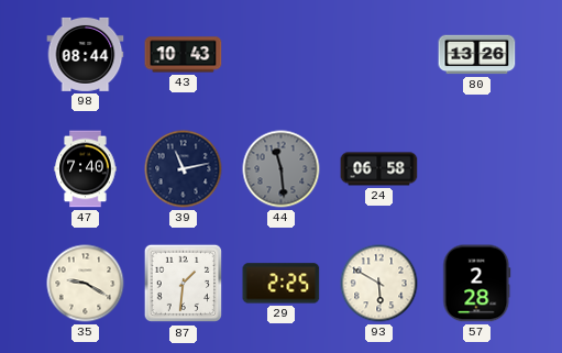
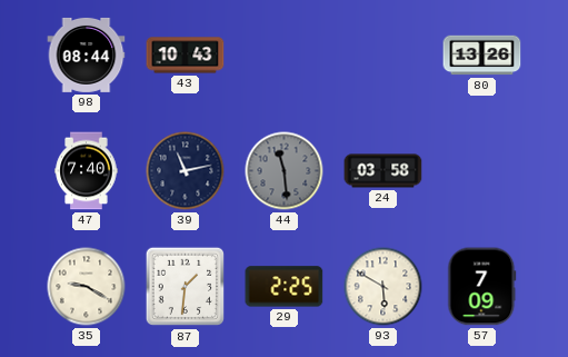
24: 06:58 -> 03:58 (383, 171)
57: 2:28 -> 7:09 (482, 287)
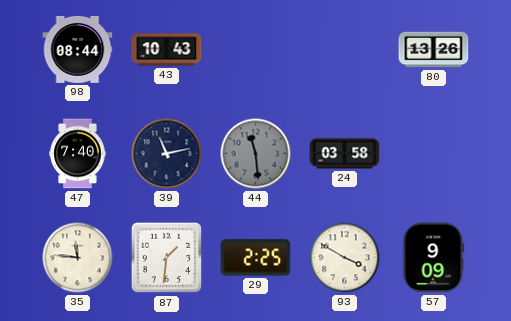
35: 9:20 -> 11:46 (78, 258)
93: 5:50 -> 3:50 (345, 258)
57: 7:09 -> 9:09 (434, 258)
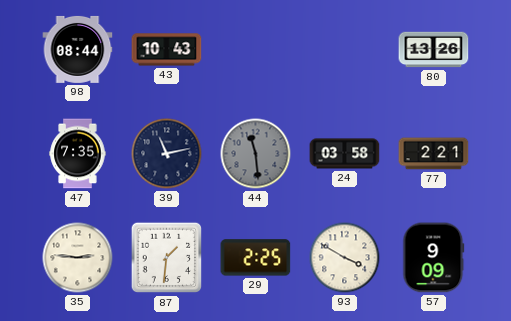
47: 7:40 -> 7:35 (78, 154)
77: none -> 2:21 (434, 154)
35: 11:46 -> 2:46 (78, 258)
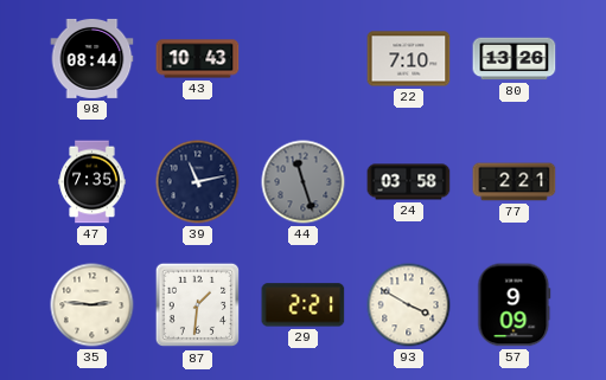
22: none -> 7:10 (409, 59)
44: 11:29 -> 11:27 (304, 182)
29: 2:25 -> 2:21 (304, 305)
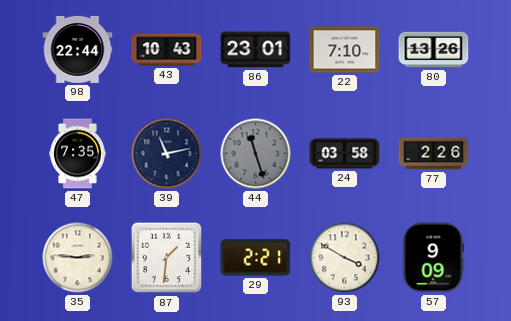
98: 08:44 -> 22:44 (78, 49)
86: none -> 23:01 (256, 50)
77: 2:21 -> 2:26 (434, 154)
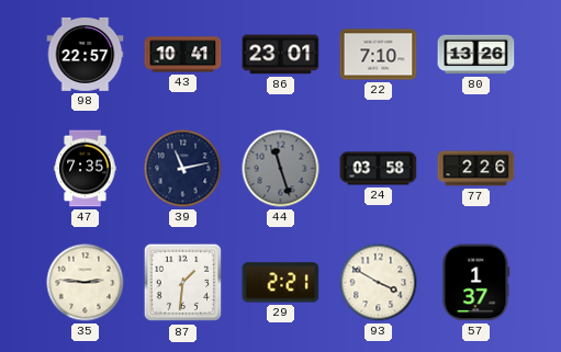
98: 22:44 -> 22:57 (86, 54)
43: 10:43 -> 10:41 (183, 55)
57: 9:09 -> 1:37 (476, 283)
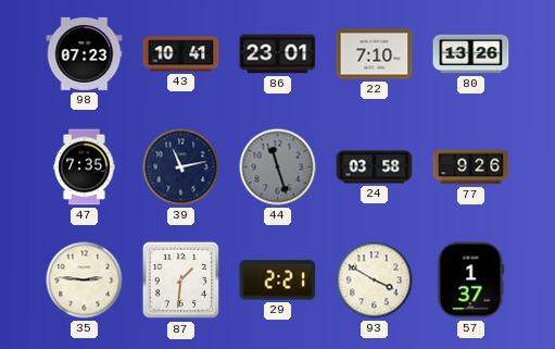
98: 22:57 -> 07:23 (85, 53)
77: 2:26 -> 9:26 (471, 167)
